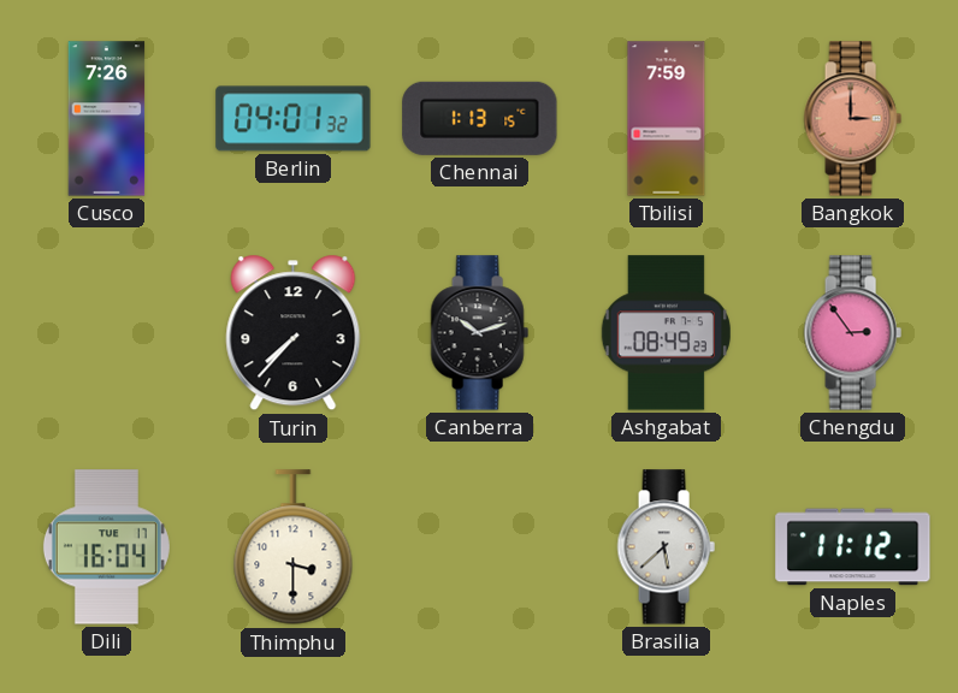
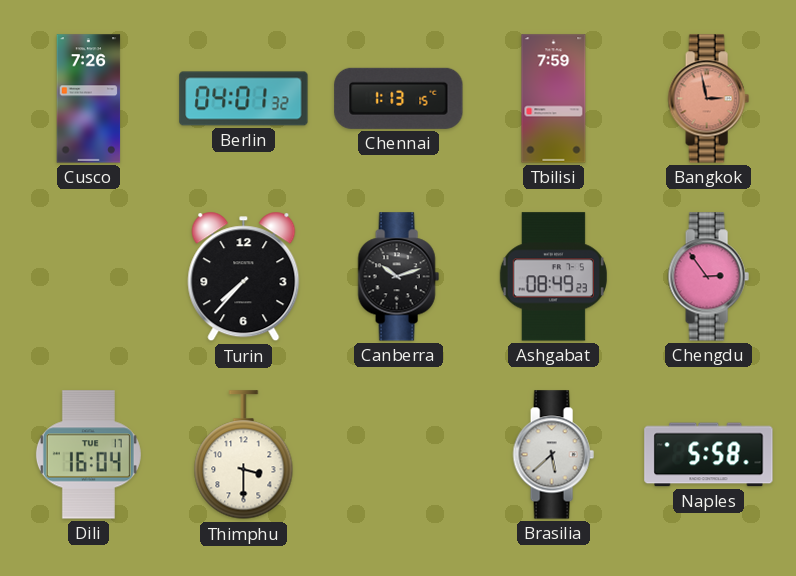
Bangkok: 3:00 -> 2:58 (708, 99)
Naples: 11:12 -> 5:58 (709, 455)
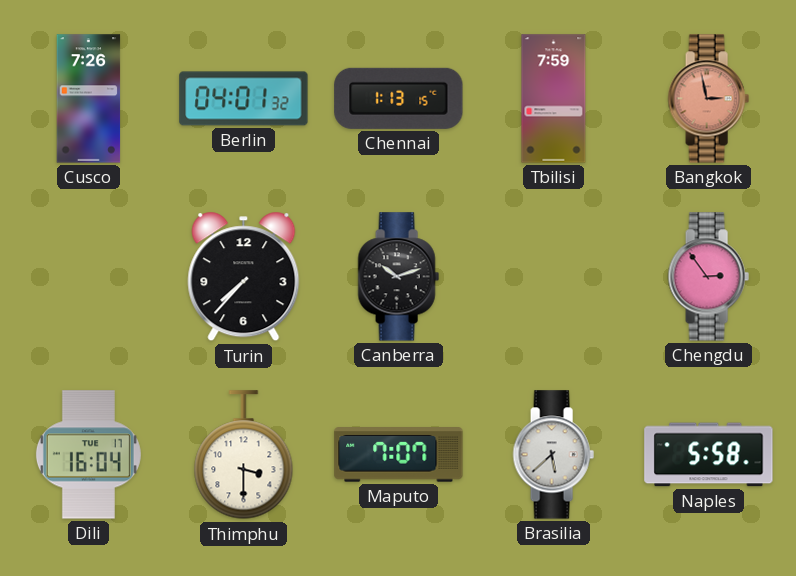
Ashgabat: 08:49 -> none (553, 277)
Maputo: none -> 7:07 (399, 455)
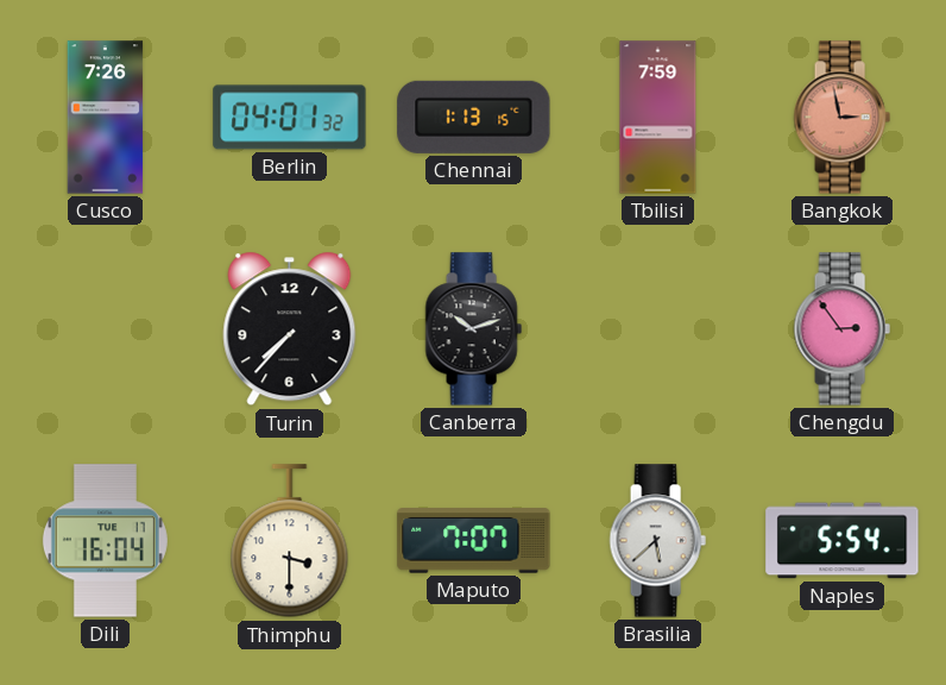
Naples: 5:58 -> 5:54 (843, 541)
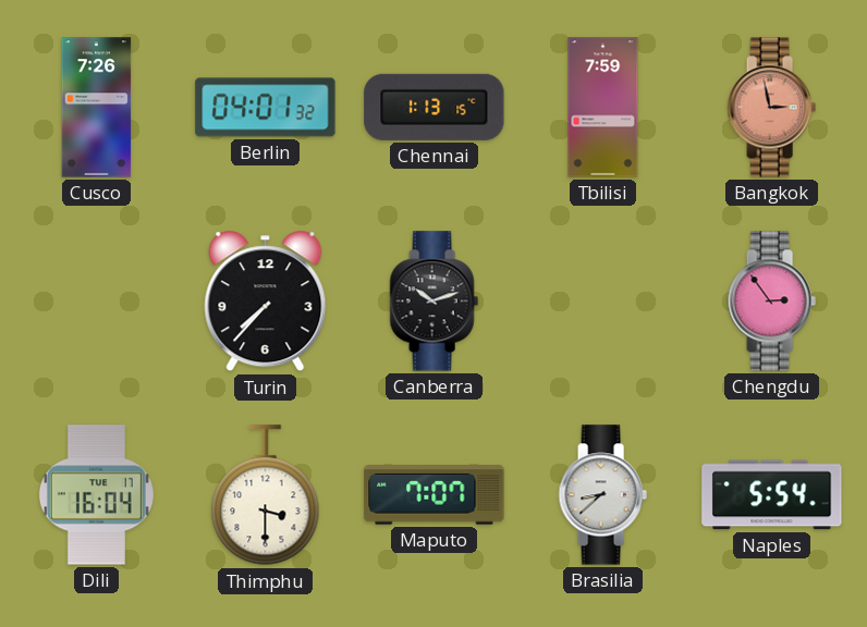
Brasilia: 5:38 -> 8:38 (602, 495)
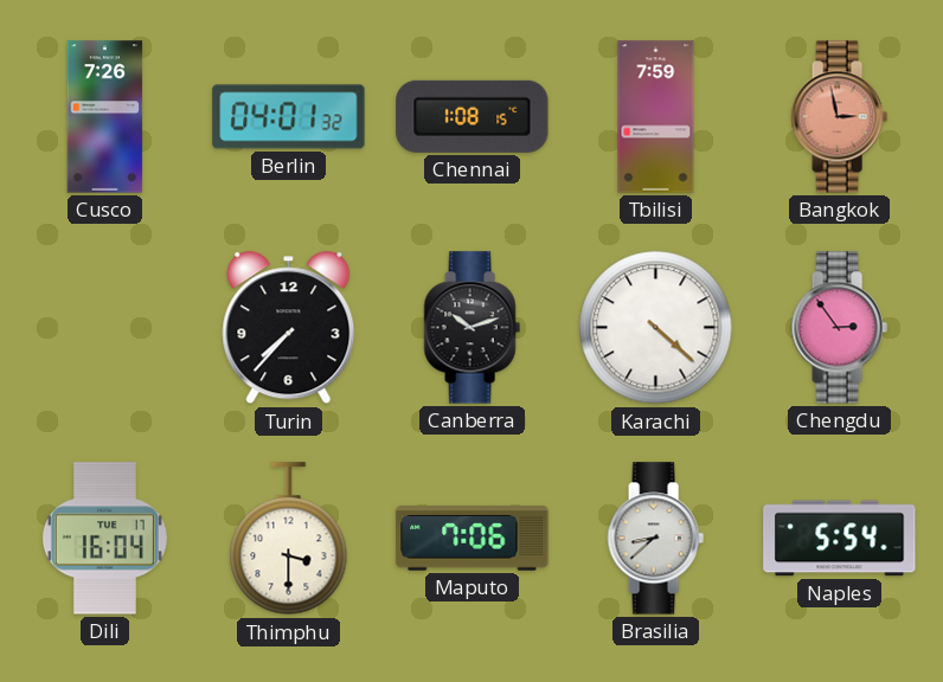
Chennai: 1:13 -> 1:08 (473, 116)
Karachi: none -> 4:22 (656, 328)
Maputo: 7:07 -> 7:06 (473, 539)
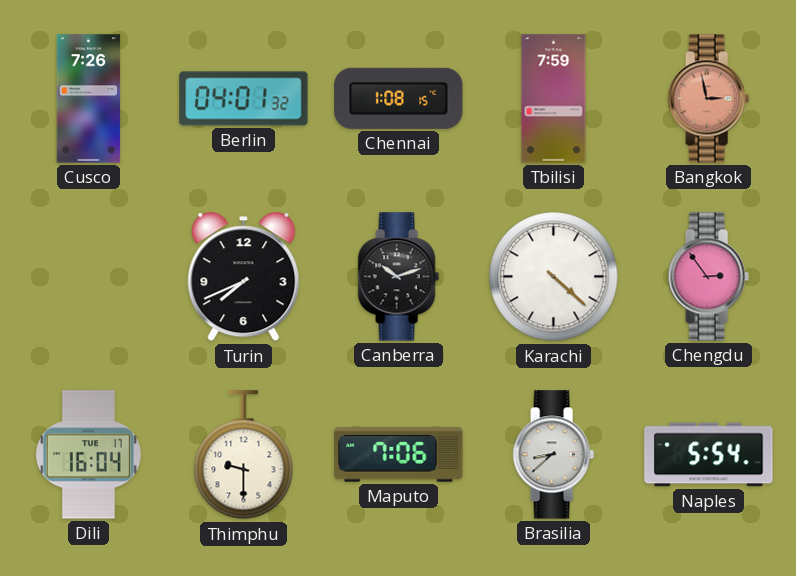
Turin: 7:37 -> 7:41 (244, 277)
Thimphu: 3:30 -> 9:30 (244, 455)
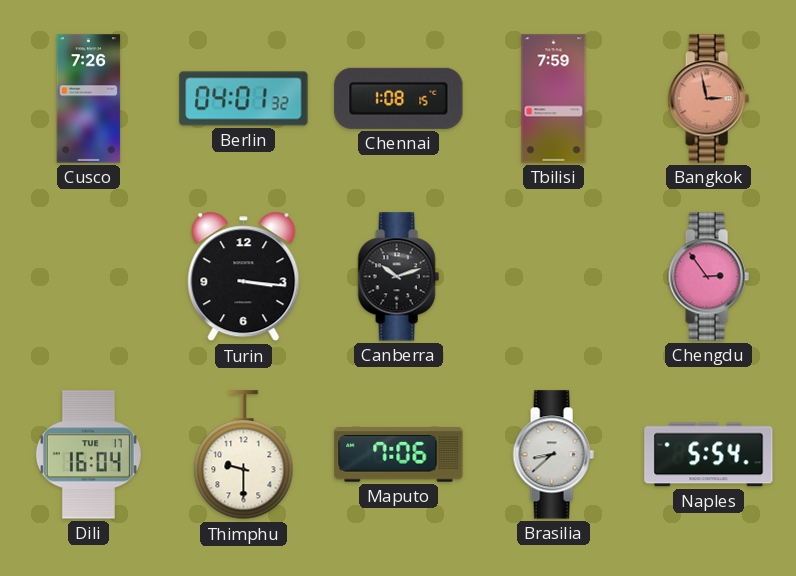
Turin: 7:41 -> 3:16 (244, 277)
Karachi: 4:22 -> none (554, 277)
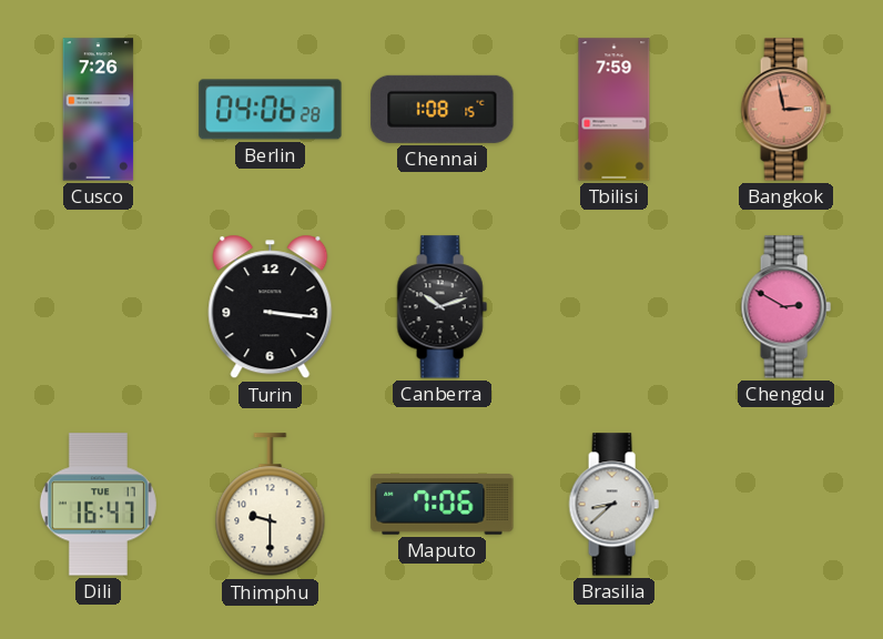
Berlin: 04:01 -> 04:06 (271, 110)
Chengdu: 2:54 -> 2:50 (785, 307)
Dili: 16:04 -> 16:47 (98, 505)
Naples: 5:54 -> none (709, 455)
